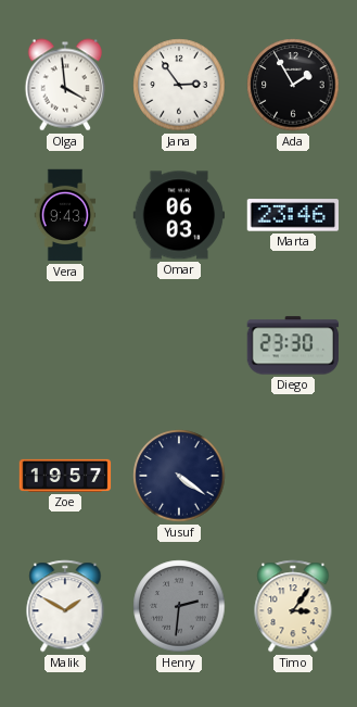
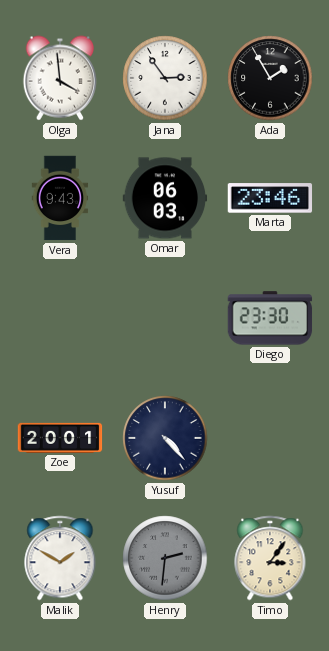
Zoe: 19:57 -> 20:01 (60, 438)
Yusuf: 4:21 -> 4:23 (165, 438)
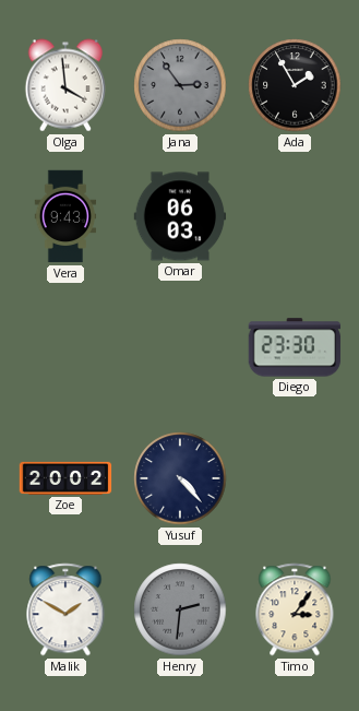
Jana dial: white -> grey (180, 85)
Marta: 23:46 -> none (270, 198)
Zoe: 20:01 -> 20:02 (65, 478)
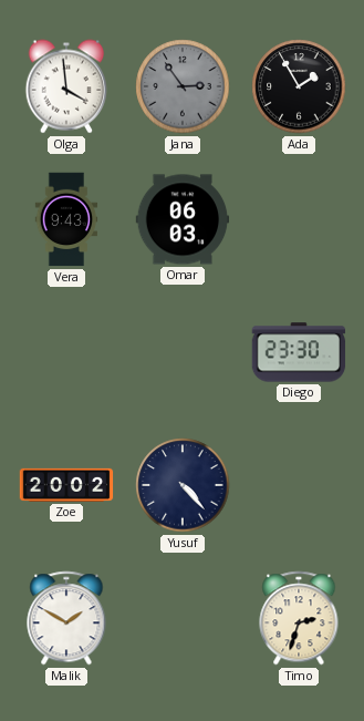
Henry: 2:31 -> none (180, 609)
Timo: 3:06 -> 2:33 (299, 618)
